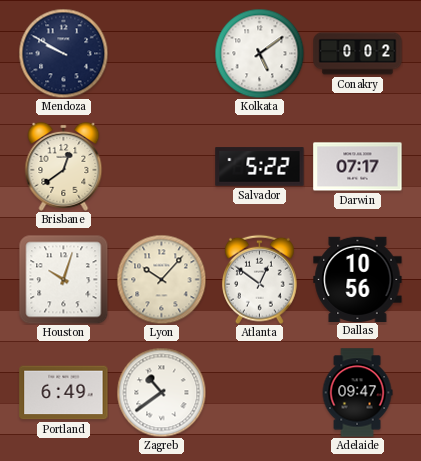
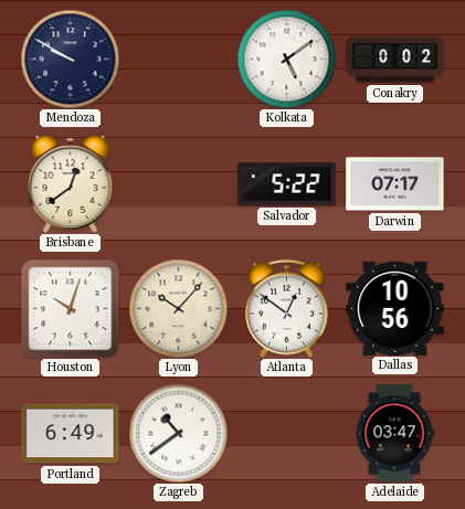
Adelaide: 09:47 -> 03:47 (394, 434)
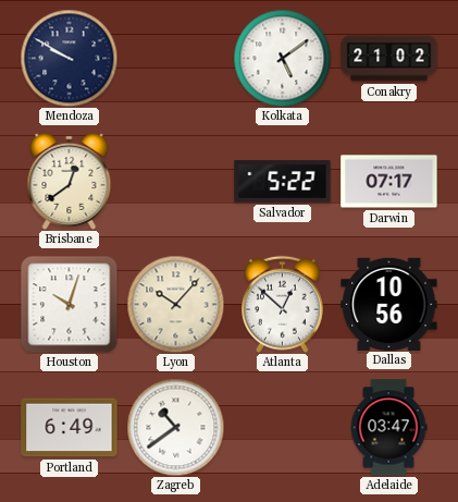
Conakry: 0:02 -> 21:02 (389, 59)
Atlanta: 12:51 -> 12:52 (283, 304)
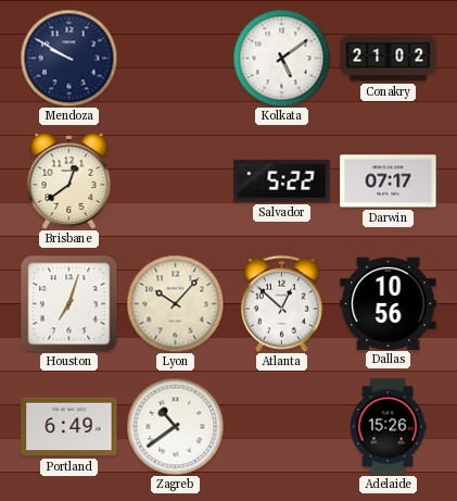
Houston: 10:03 -> 7:03 (68, 303)
Adelaide: 03:47 -> 15:26 (388, 427)
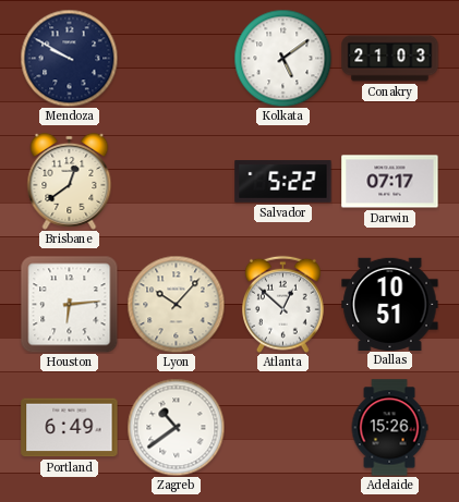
Conakry: 21:02 -> 21:03 (390, 59)
Houston: 7:03 -> 6:14 (69, 304)
Dallas: 10:56 -> 10:51 (390, 304)
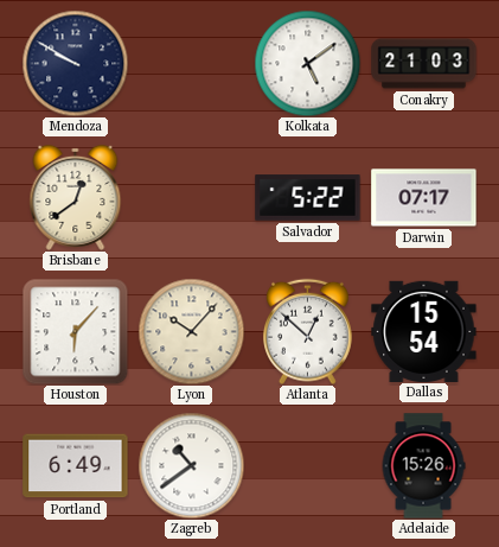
Houston: 6:14 -> 6:07 (75, 331)
Dallas: 10:51 -> 15:54 (424, 331)
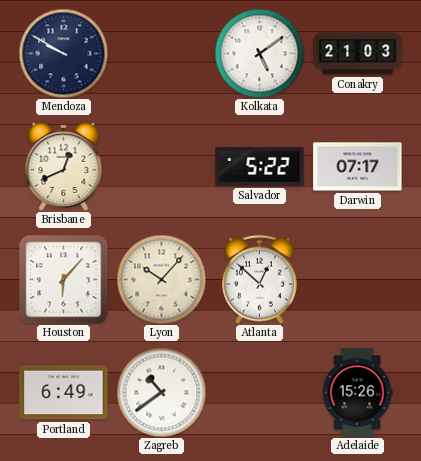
Brisbane: 12:39 -> 12:41 (64, 166)
Dallas: 15:54 -> none (424, 331)
